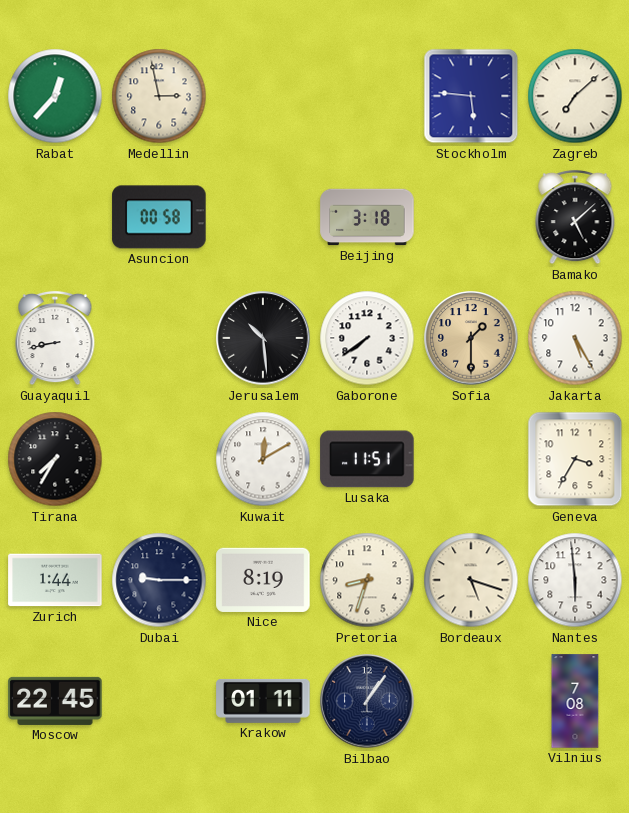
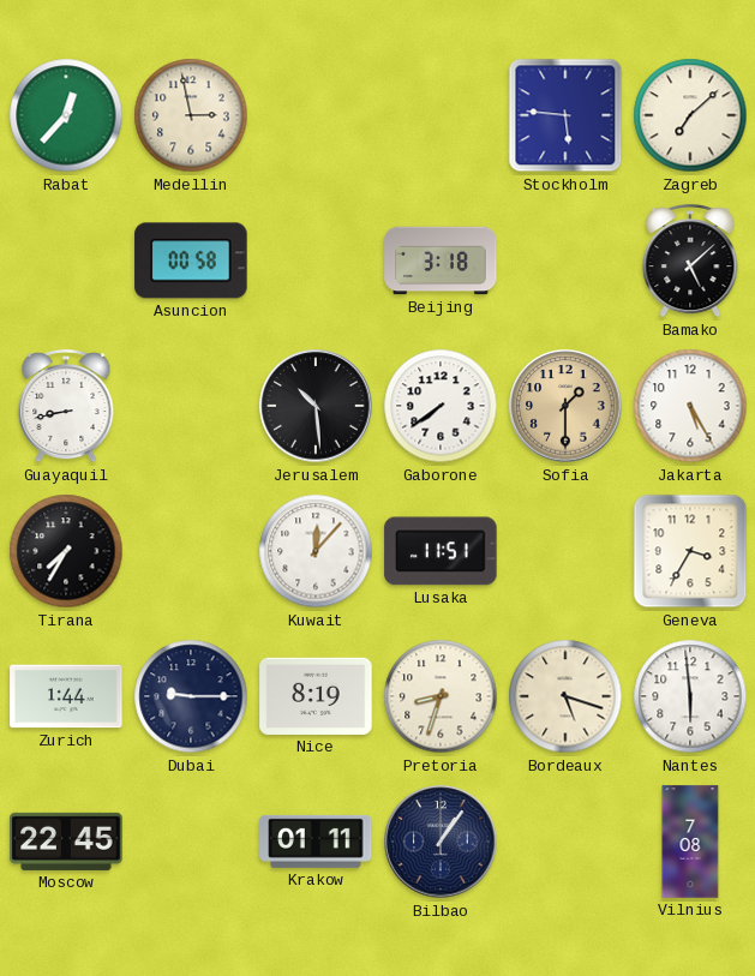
Kuwait: 12:10 -> 12:07 (316, 551)
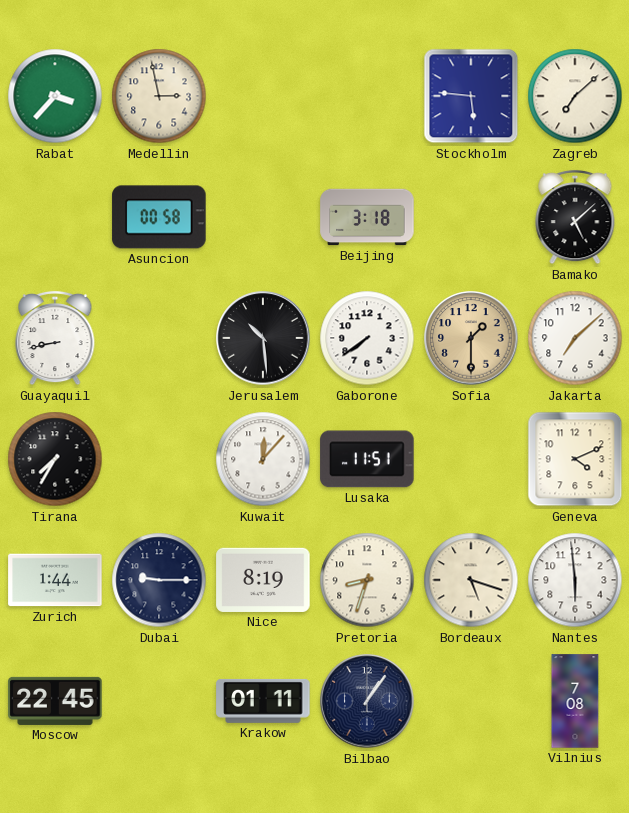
Rabat: 12:37 -> 3:37 (55, 96)
Jakarta: 5:25 -> 7:08 (575, 338)
Geneva: 3:35 -> 4:11 (575, 459)
